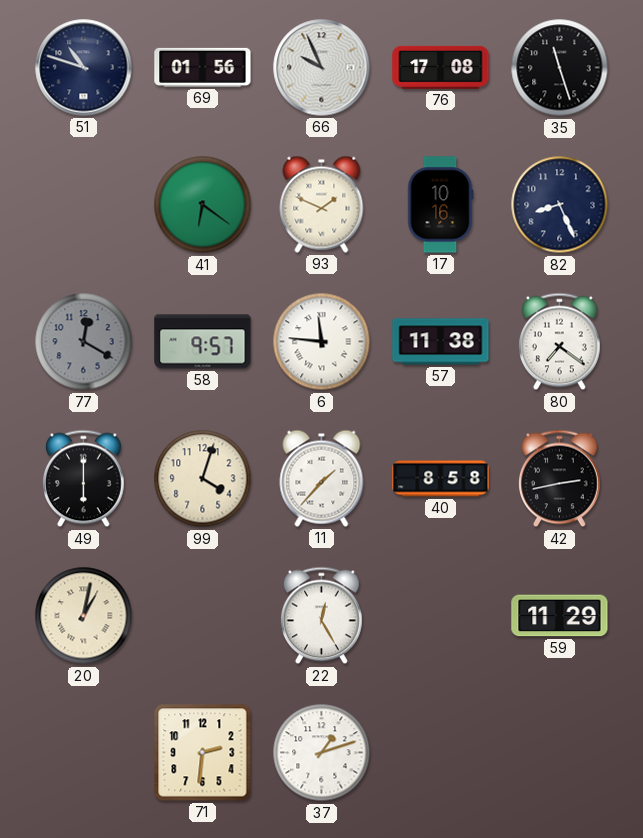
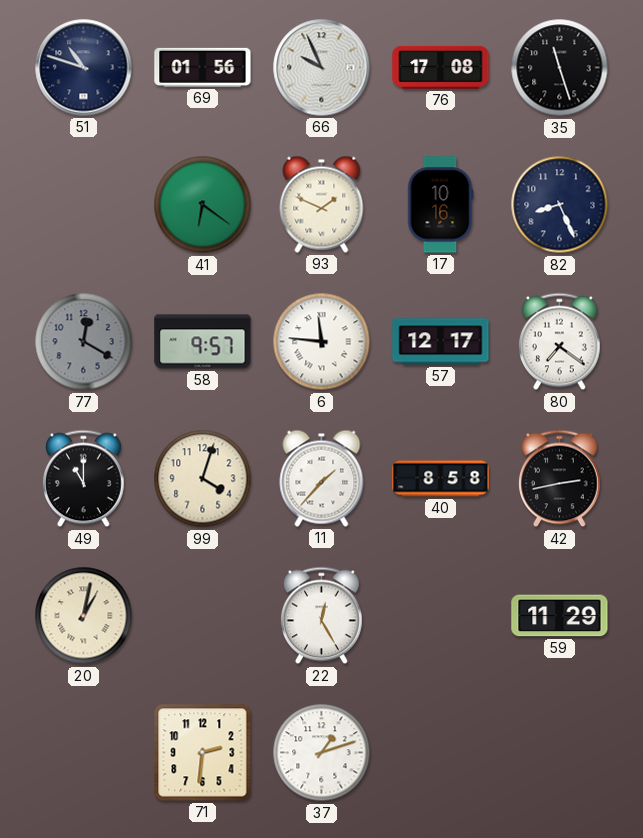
57: 11:38 -> 12:17 (441, 342)
49: 6:00 -> 11:00 (84, 479)
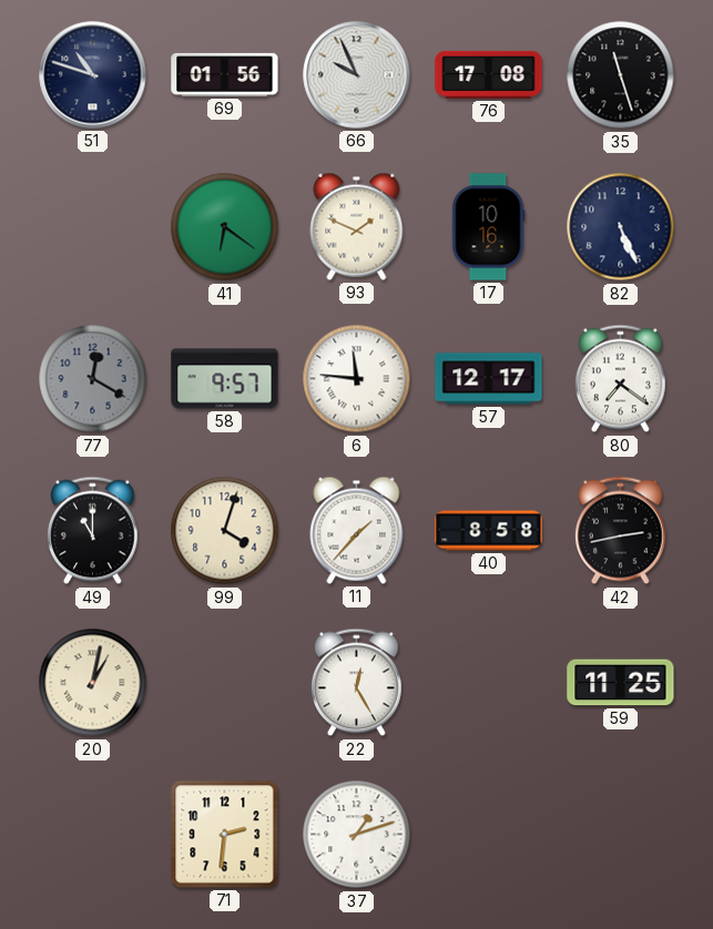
82: 8:26 -> 5:26 (621, 227)
59: 11:29 -> 11:25 (621, 683)
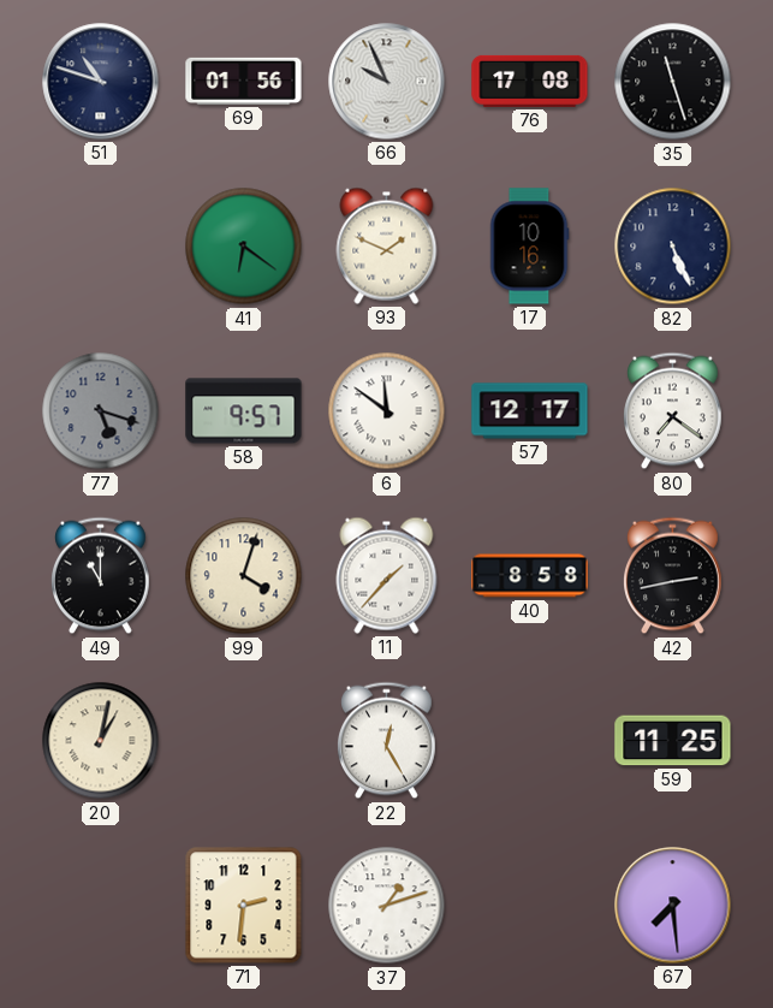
77: 12:20 -> 5:18 (101, 411)
6: 11:46 -> 11:51 (387, 411)
67: none -> 7:29 (673, 906)
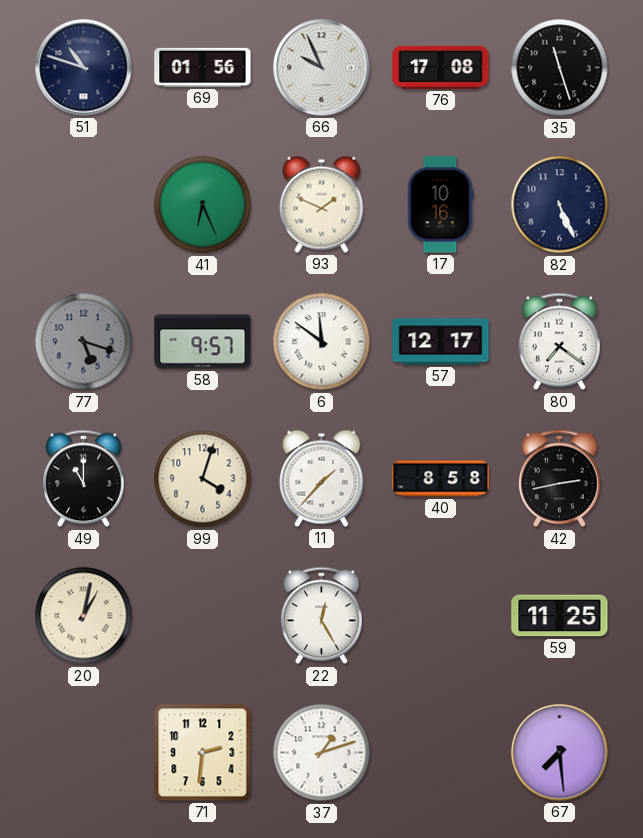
41: 6:21 -> 6:26 (203, 205)
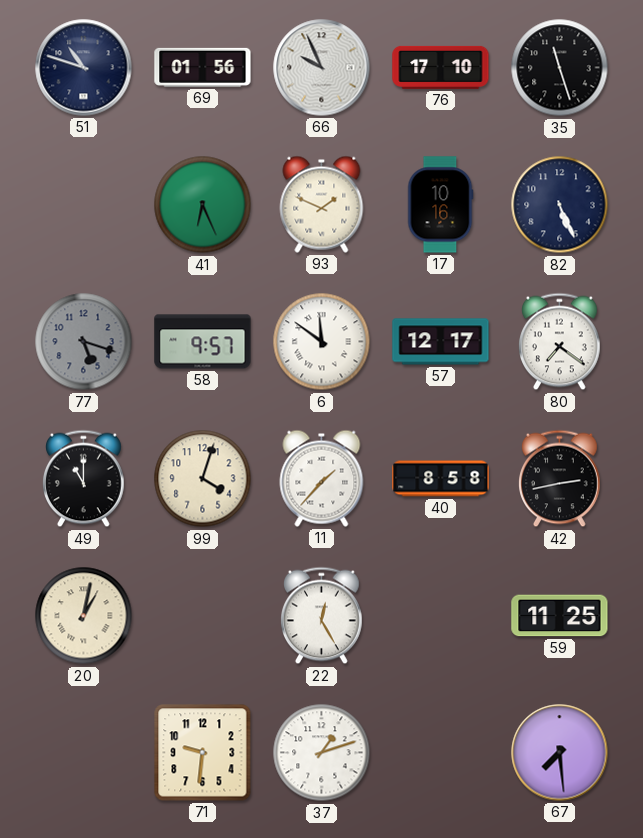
76: 17:08 -> 17:10 (441, 67)
71: 2:31 -> 9:31 (203, 753)
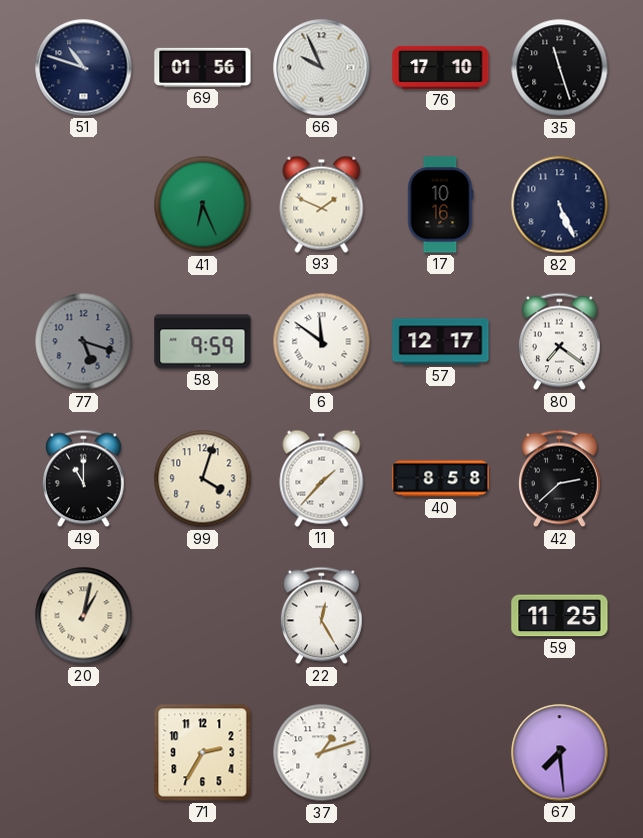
58: 9:57 -> 9:59 (203, 342)
42: 2:43 -> 2:38 (560, 479)
71: 9:31 -> 2:35 (203, 753)
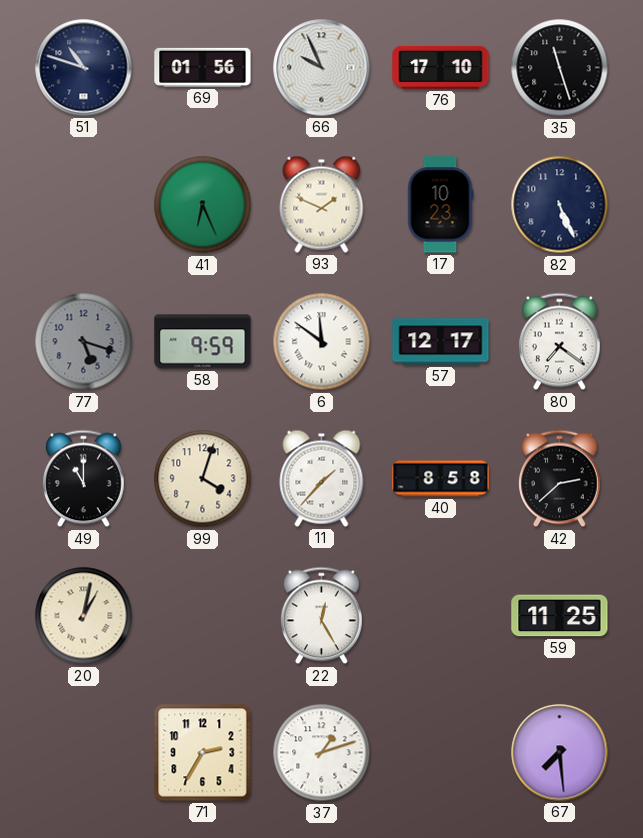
17: 10:16 -> 10:23 (440, 205)
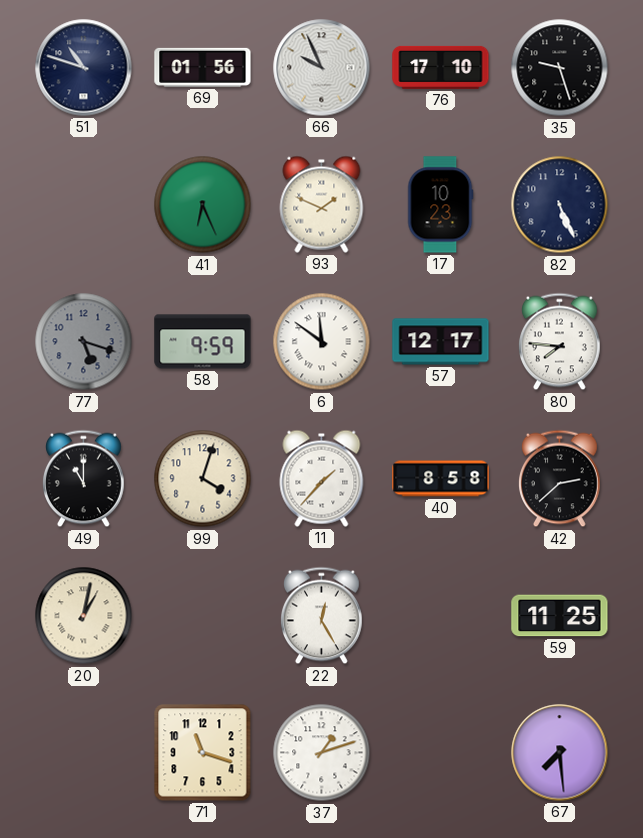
35: 11:27 -> 9:27 (560, 68)
80: 7:21 -> 7:46 (560, 342)
71: 2:35 -> 11:18 (203, 753)
